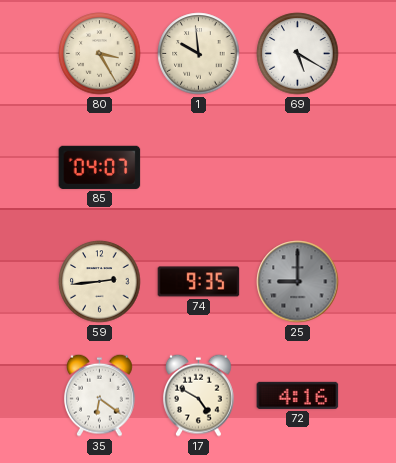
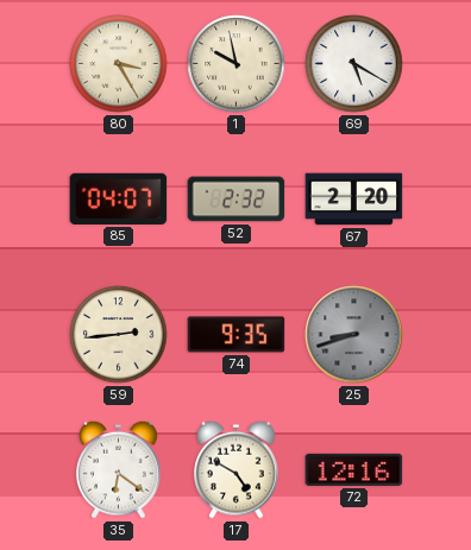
1: 9:59 -> 9:58 (237, 64)
52: none -> 2:32 (237, 200)
67: none -> 2:20 (354, 200)
25: 9:00 -> 8:42 (354, 335)
72: 4:16 -> 12:16 (354, 469)
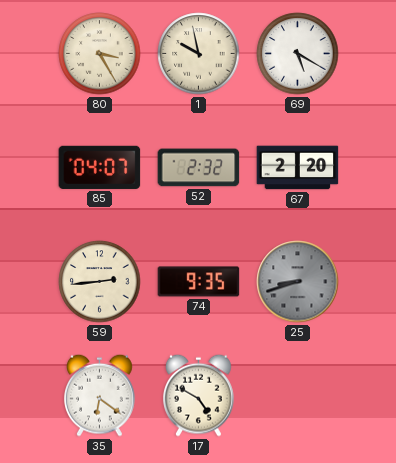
72: 12:16 -> none (354, 469)
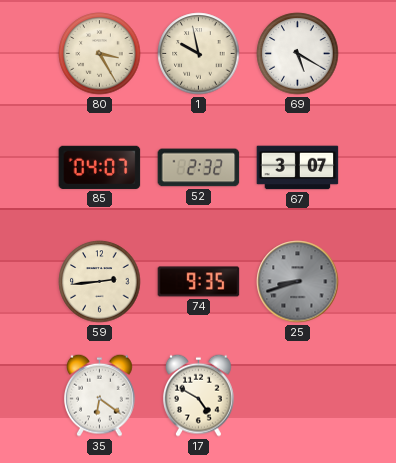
67: 2:20 -> 3:07 (298, 168)
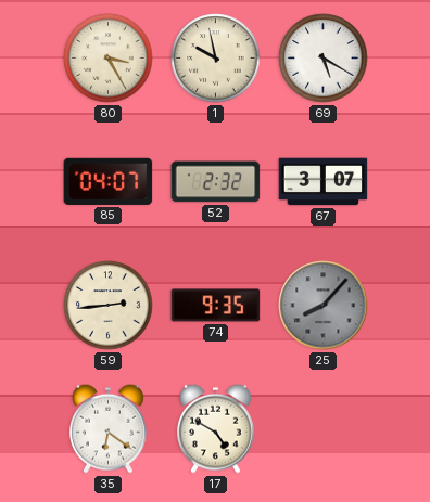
25: 8:42 -> 8:07 (324, 306)
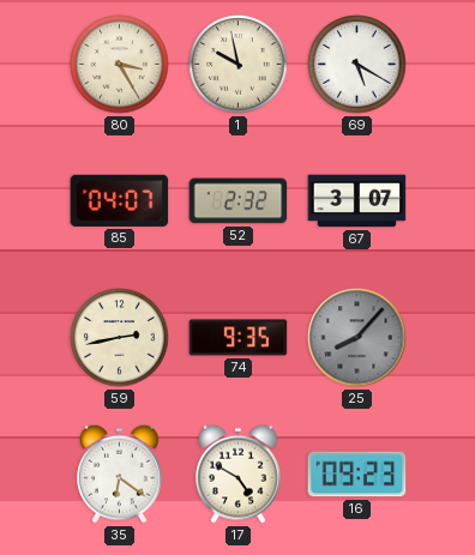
59: 2:44 -> 2:43 (120, 338)
16: none -> 09:23 (357, 475)
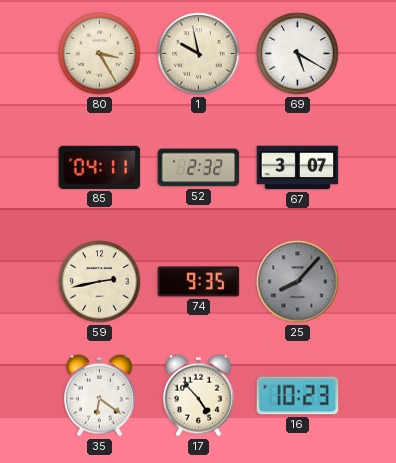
85: 04:07 -> 04:11 (100, 167)
17: 4:50 -> 4:53 (199, 395)
16: 09:23 -> 10:23 (298, 396)
